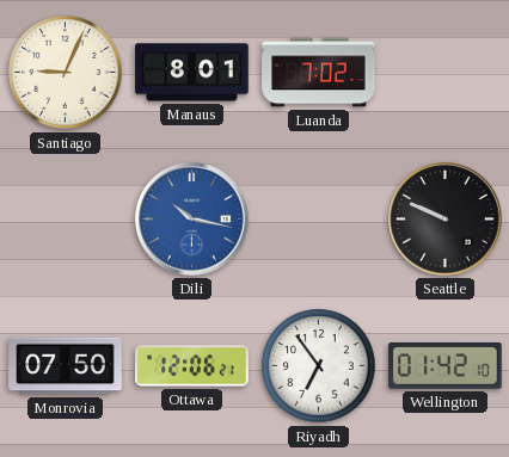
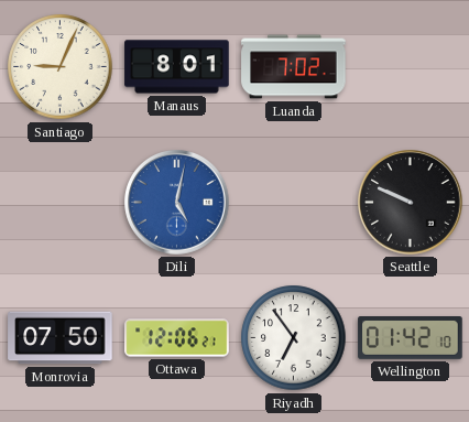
Dili: 10:17 -> 5:02 (177, 203)
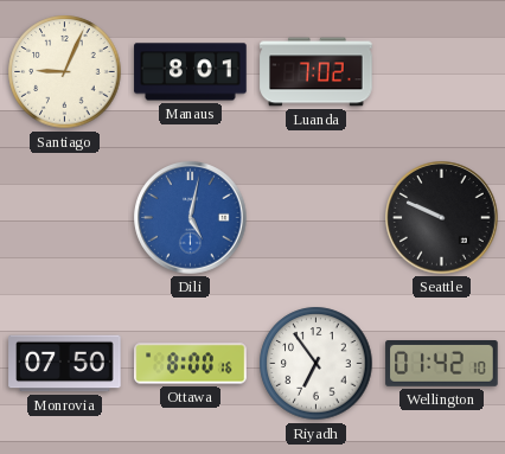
Ottawa: 12:06 -> 8:00 (191, 364)
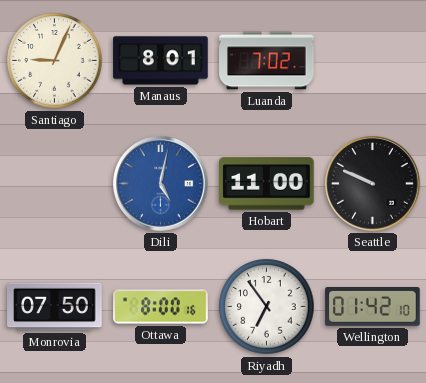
Hobart: none -> 11:00 (267, 184)
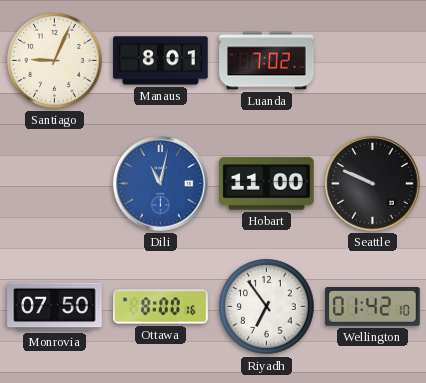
Dili: 5:02 -> 11:02 (161, 184)
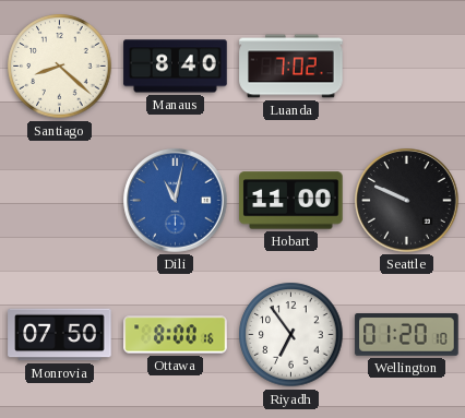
Santiago: 9:04 -> 8:22 (60, 67)
Manaus: 8:01 -> 8:40 (176, 67)
Wellington: 01:42 -> 01:20 (407, 335)
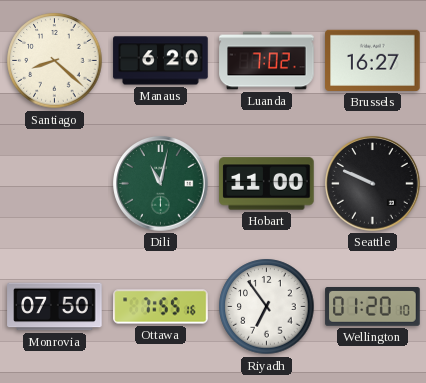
Manaus: 8:40 -> 6:20 (161, 61)
Brussels: none -> 16:27 (373, 60)
Dili dial: blue -> green (161, 184)
Ottawa: 8:00 -> 7:55 (161, 307)
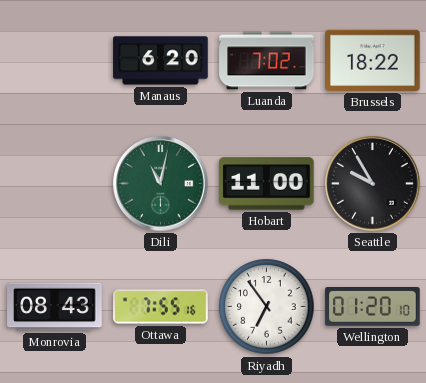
Santiago: 8:22 -> none (55, 61)
Brussels: 16:27 -> 18:22 (373, 60)
Seattle: 9:49 -> 9:55 (373, 184)
Monrovia: 07:50 -> 08:43 (55, 307)
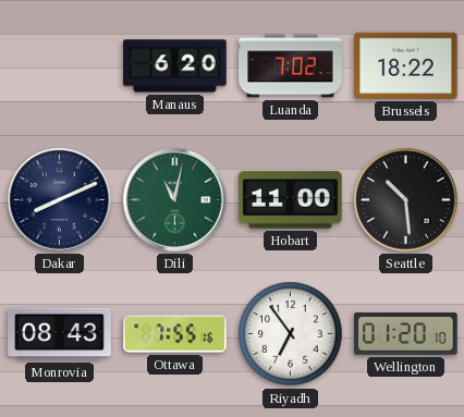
Dakar: none -> 8:11 (60, 200)
Seattle: 9:55 -> 10:29 (406, 200)
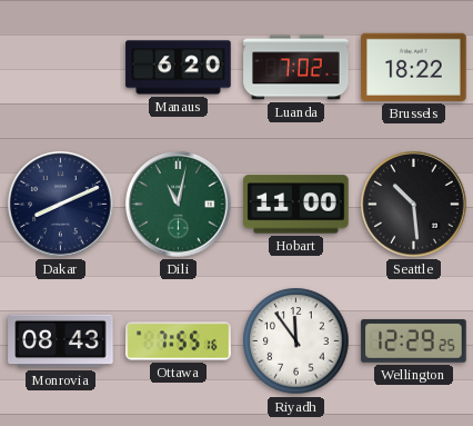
Riyadh: 6:54 -> 11:54 (296, 341)
Wellington: 01:20 -> 12:29 (414, 341)
